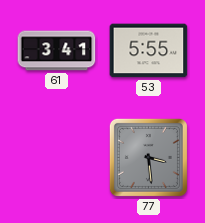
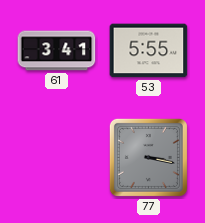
77: 3:29 -> 3:17 (148, 157)
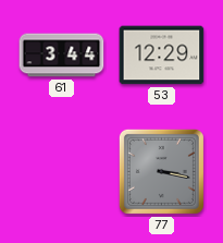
61: 3:41 -> 3:44 (62, 56)
53: 5:55 -> 12:29 (162, 56)
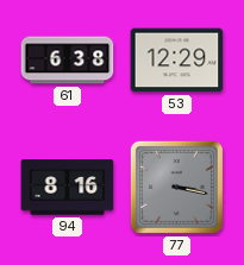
61: 3:44 -> 6:38 (68, 61)
94: none -> 8:16 (68, 188)
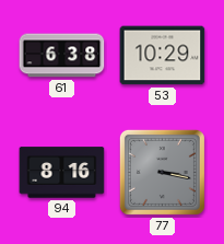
53: 12:29 -> 10:29 (163, 56)
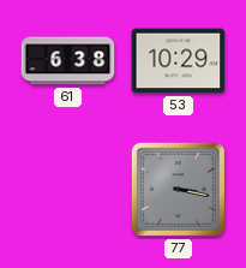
94: 8:16 -> none (62, 173)
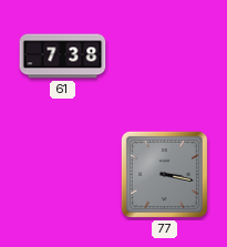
61: 6:38 -> 7:38 (63, 56)
53: 10:29 -> none (179, 61)
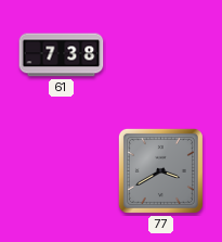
77: 3:17 -> 3:40 (160, 170)
